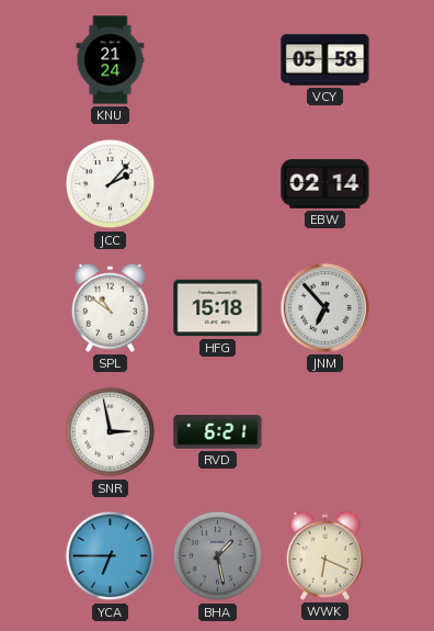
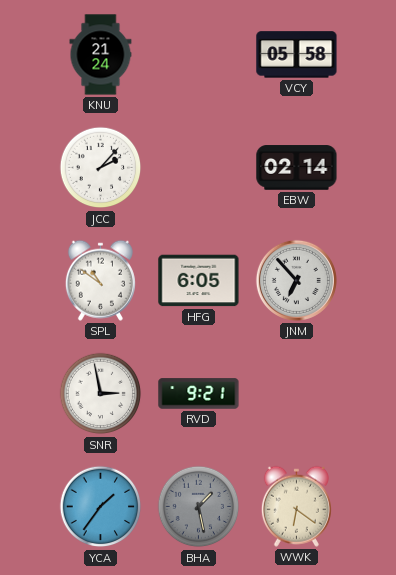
HFG: 15:18 -> 6:05 (199, 281)
RVD: 6:21 -> 9:21 (199, 394)
YCA: 6:45 -> 1:36 (101, 507)
WWK: 6:19 -> 6:21 (296, 506)
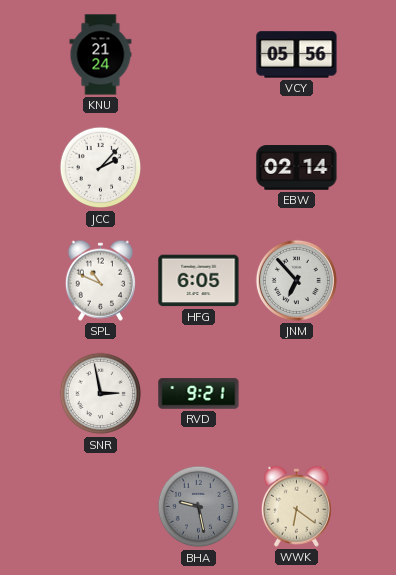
VCY: 05:58 -> 05:56 (297, 55)
SPL: 10:51 -> 10:49 (100, 280)
YCA: 1:36 -> none (101, 507)
BHA: 1:28 -> 9:28 (199, 507)
